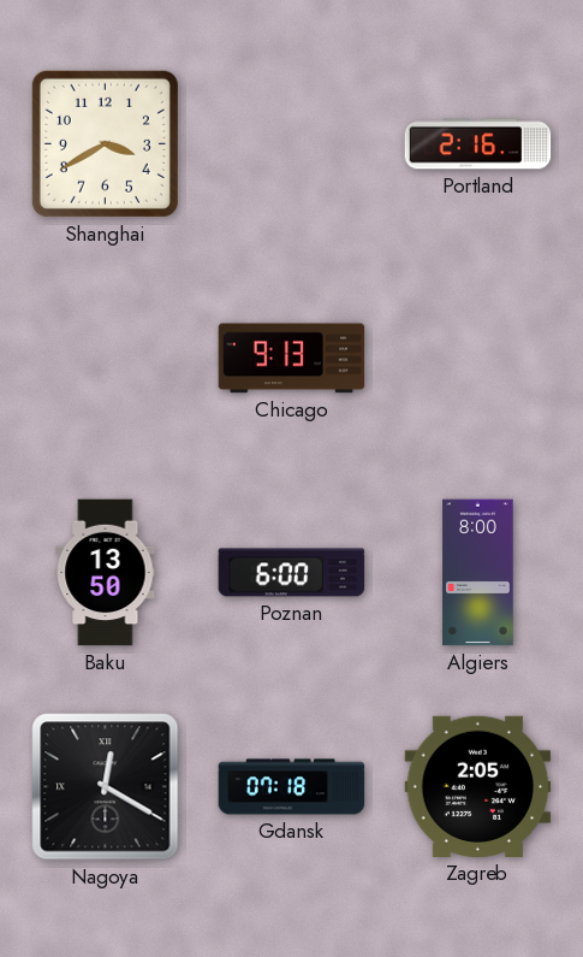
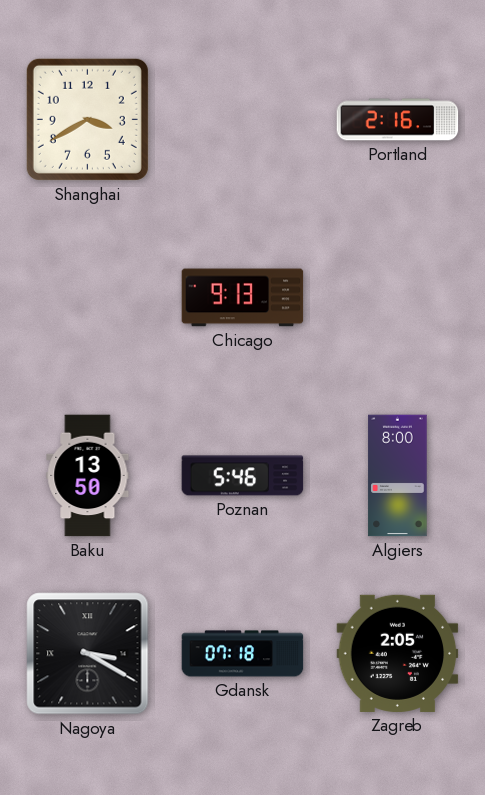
Poznan: 6:00 -> 5:46 (243, 476)
Nagoya: 12:20 -> 3:20 (88, 654)
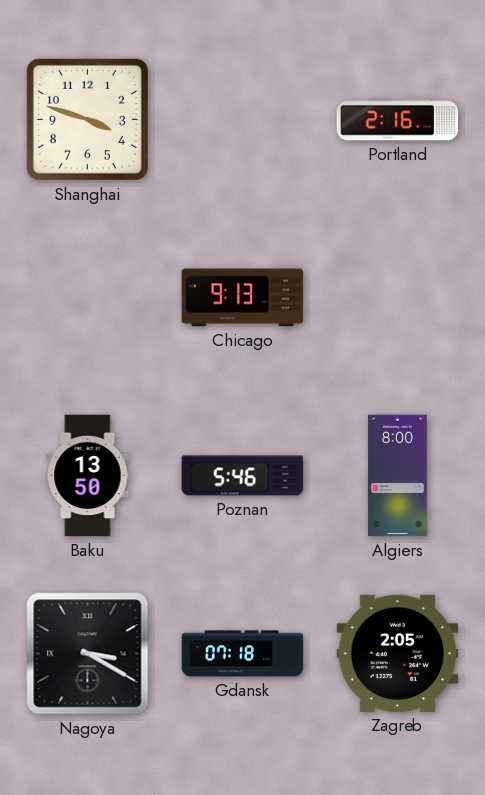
Shanghai: 3:40 -> 3:48 (87, 119)
